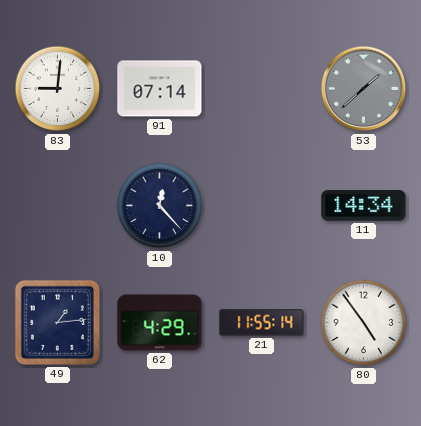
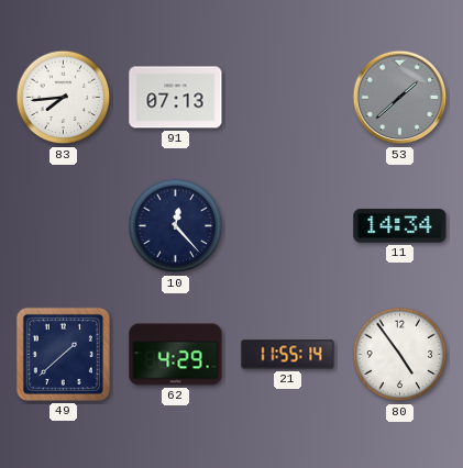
83: 9:01 -> 7:44 (64, 98)
91: 07:14 -> 07:13 (176, 98)
49: 1:14 -> 1:38 (63, 354)
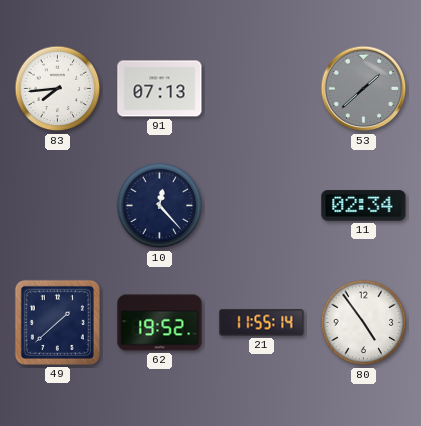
11: 14:34 -> 02:34 (364, 206)
62: 4:29 -> 19:52 (160, 323)
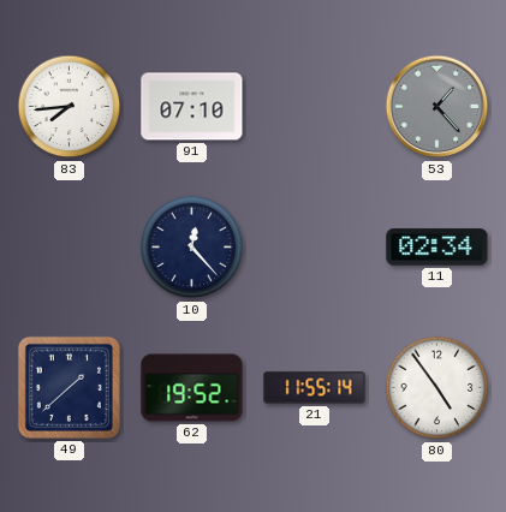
91: 07:13 -> 07:10 (192, 107)
53: 1:38 -> 1:23 (437, 107)
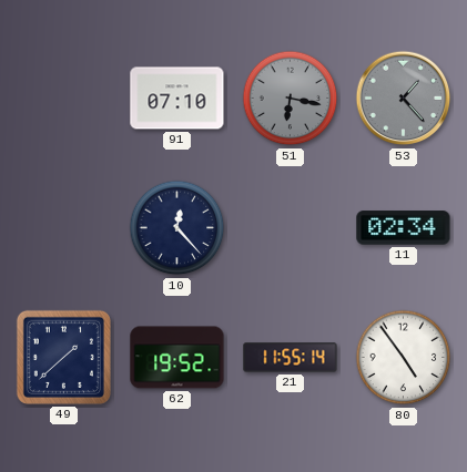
83: 7:44 -> none (70, 107)
51: none -> 6:17 (291, 99)
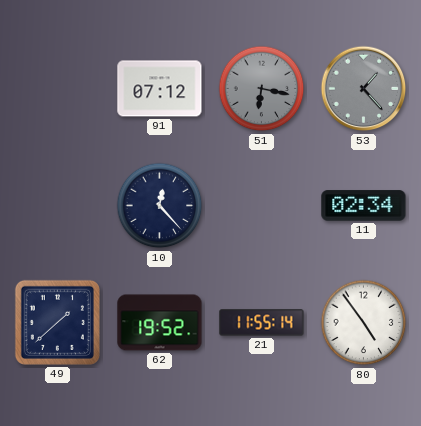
91: 07:10 -> 07:12 (160, 89)
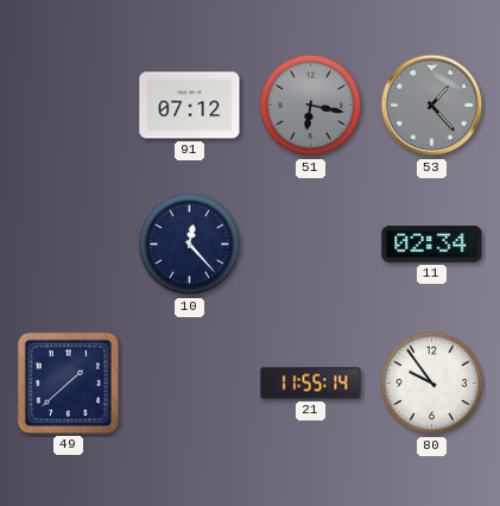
62: 19:52 -> none (160, 323)
80: 4:54 -> 9:54 (432, 384)
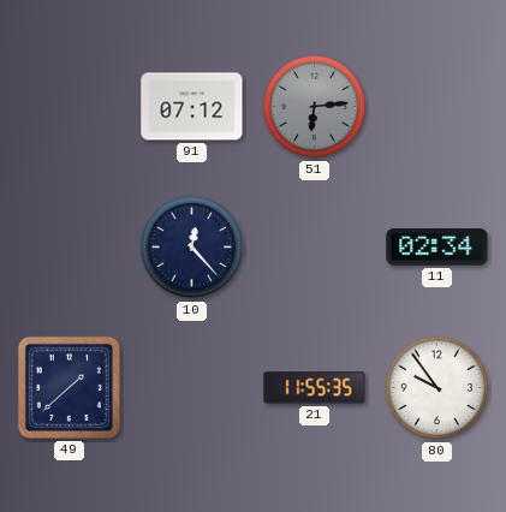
51: 6:17 -> 6:14 (315, 107)
53: 1:23 -> none (432, 106)
21: 11:55:14 -> 11:55:35 (315, 388)
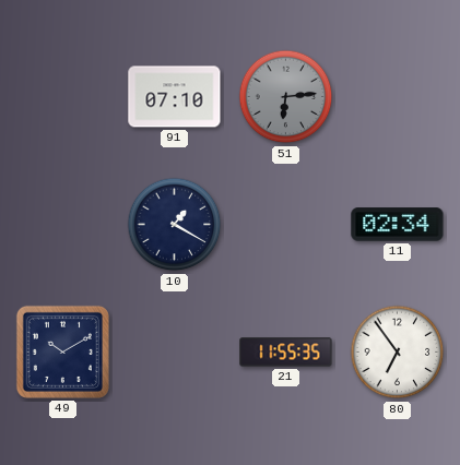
91: 07:12 -> 07:10 (175, 97)
10: 12:23 -> 1:20 (175, 225)
49: 1:38 -> 10:10 (62, 351)
80: 9:54 -> 6:54 (398, 353)
